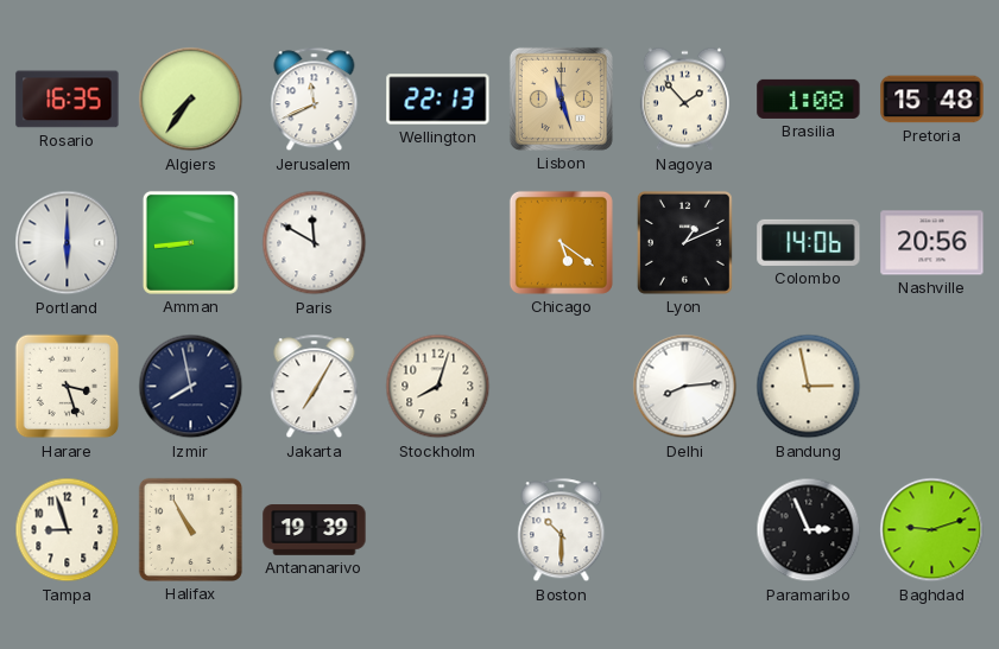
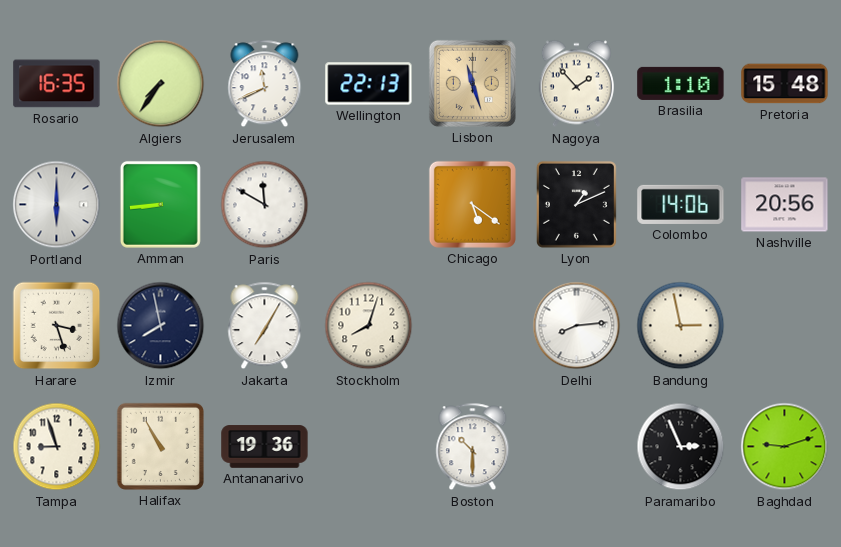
Brasilia: 1:08 -> 1:10 (681, 83)
Antananarivo: 19:39 -> 19:36 (265, 447)
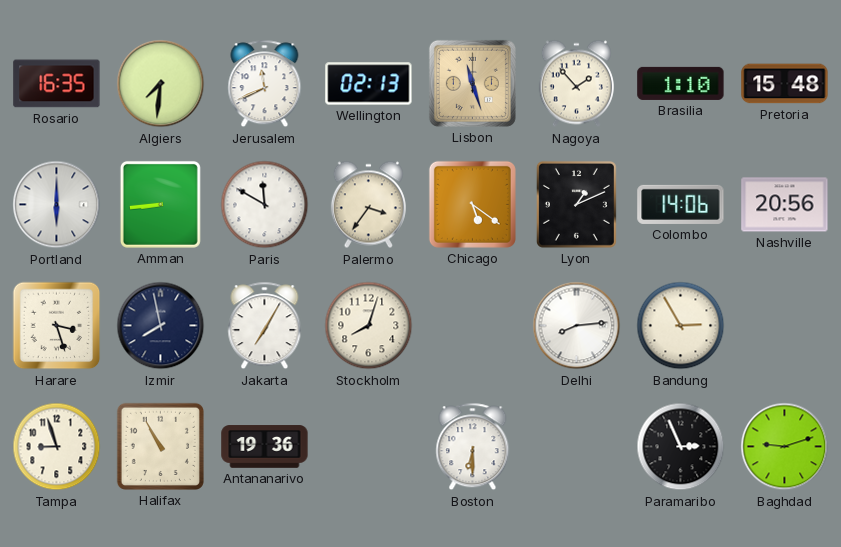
Algiers: 7:36 -> 7:31 (161, 84)
Wellington: 22:13 -> 02:13 (369, 84)
Palermo: none -> 3:36 (368, 205)
Bandung: 2:58 -> 2:55 (681, 326)
Boston: 10:30 -> 6:30 (473, 447)
